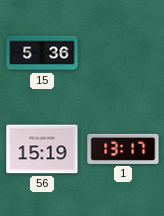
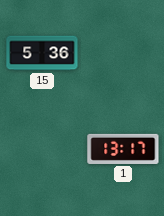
56: 15:19 -> none (42, 149)
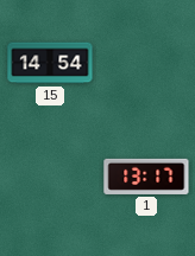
15: 5:36 -> 14:54 (50, 63)
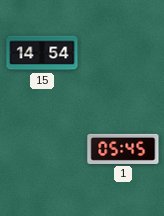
1: 13:17 -> 05:45 (123, 149)
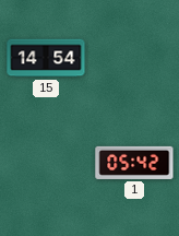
1: 05:45 -> 05:42 (134, 163)
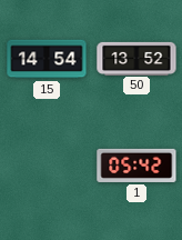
50: none -> 13:52 (136, 58)
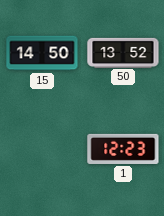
15: 14:54 -> 14:50 (42, 53)
1: 05:42 -> 12:23 (123, 149)
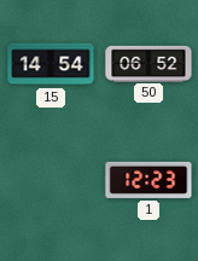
15: 14:50 -> 14:54 (51, 64)
50: 13:52 -> 06:52 (148, 63)
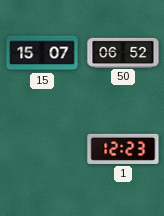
15: 14:54 -> 15:07 (42, 53)
